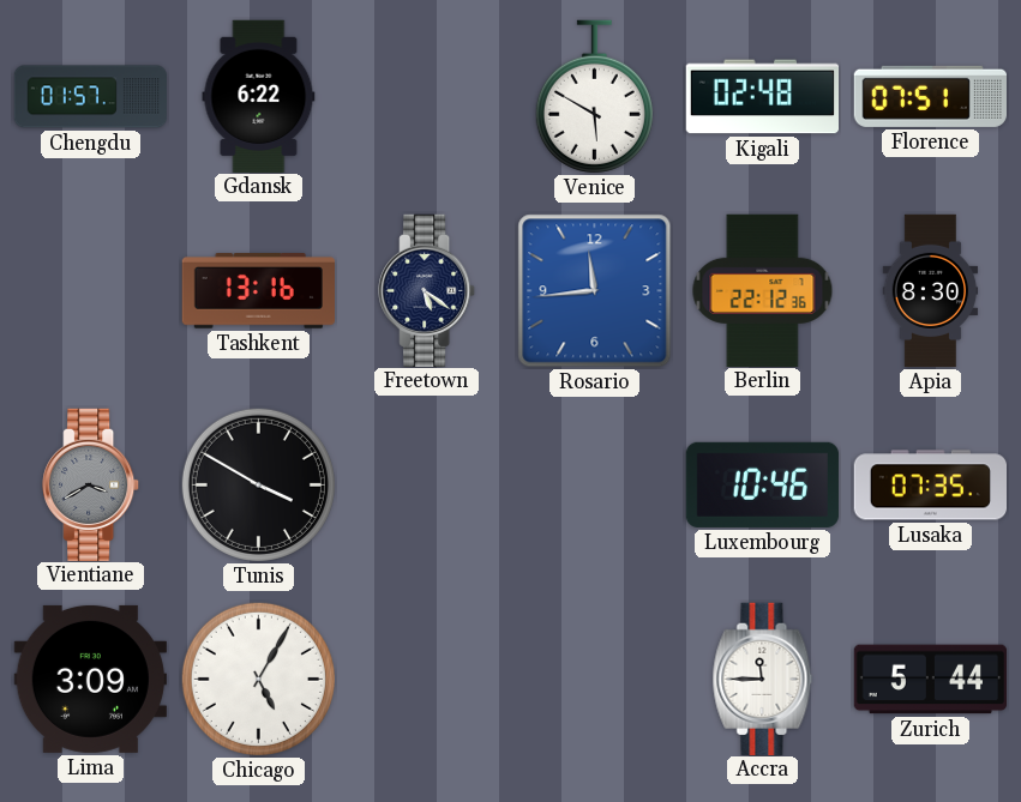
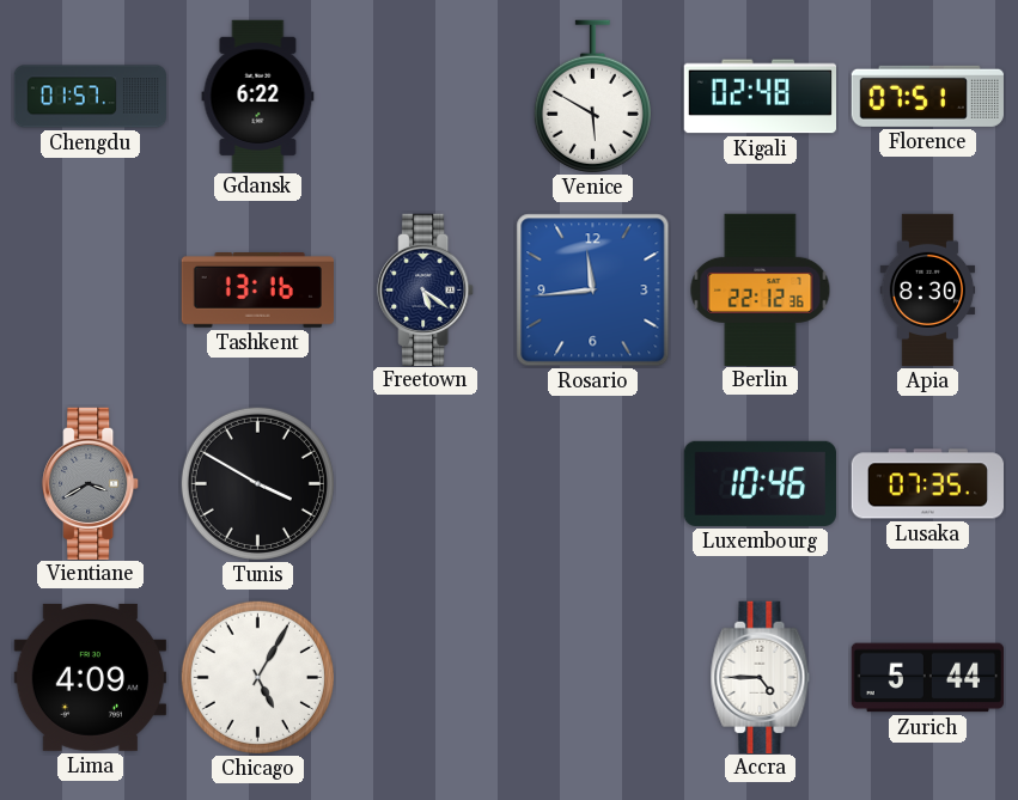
Lima: 3:09 -> 4:09 (90, 677)
Accra: 11:45 -> 4:45 (761, 677)
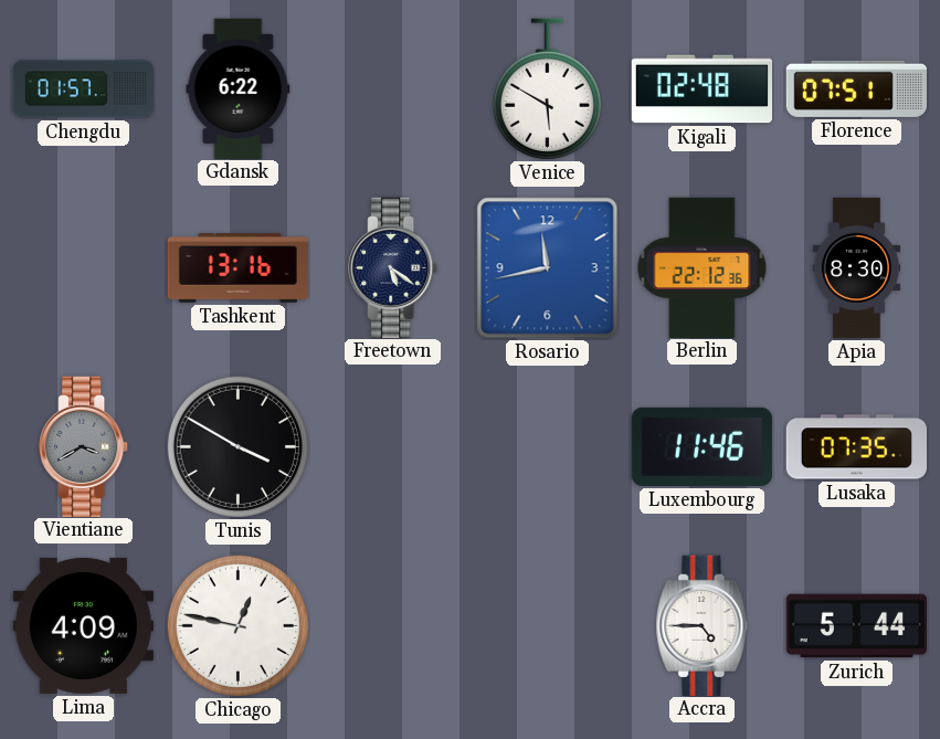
Rosario: 11:44 -> 11:43 (548, 268)
Luxembourg: 10:46 -> 11:46 (701, 446)
Chicago: 5:05 -> 12:47 (237, 625)
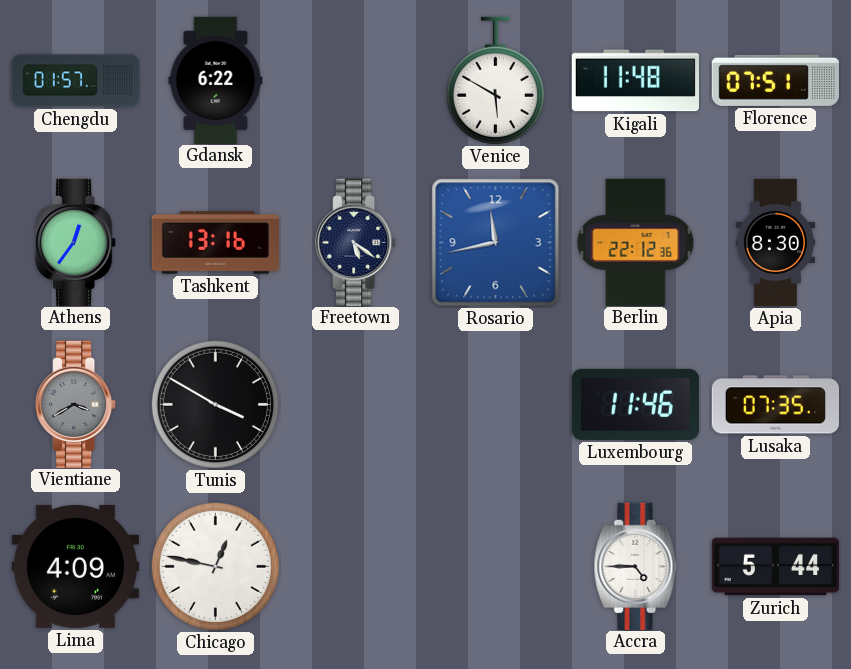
Kigali: 02:48 -> 11:48 (635, 81)
Athens: none -> 12:36 (76, 242)
